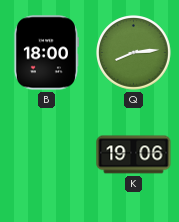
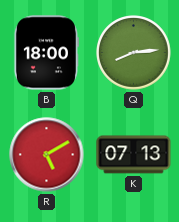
R: none -> 5:10 (47, 155)
K: 19:06 -> 07:13 (134, 155)
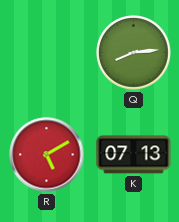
B: 18:00 -> none (46, 53)
